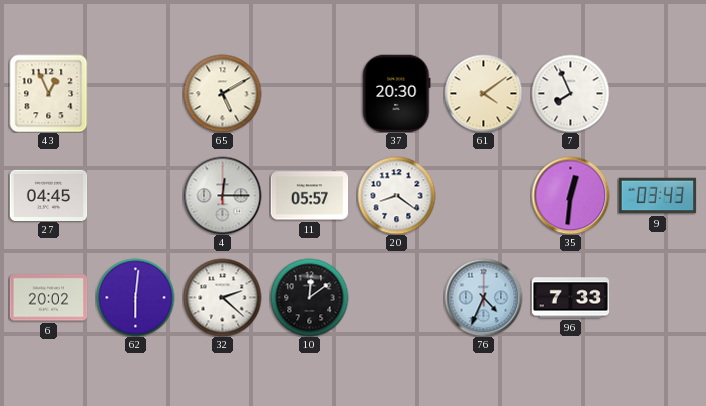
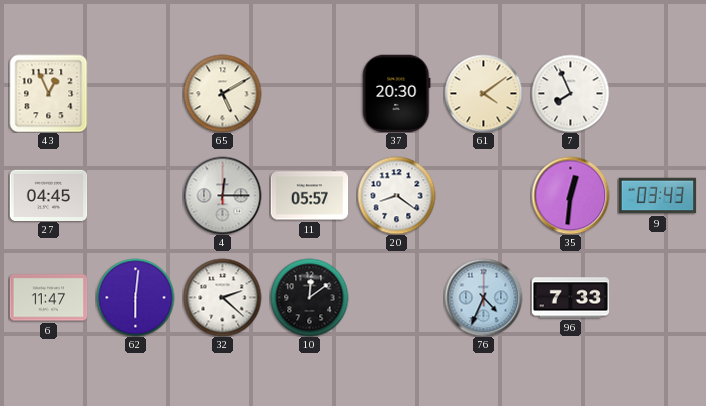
6: 20:02 -> 11:47 (48, 298)
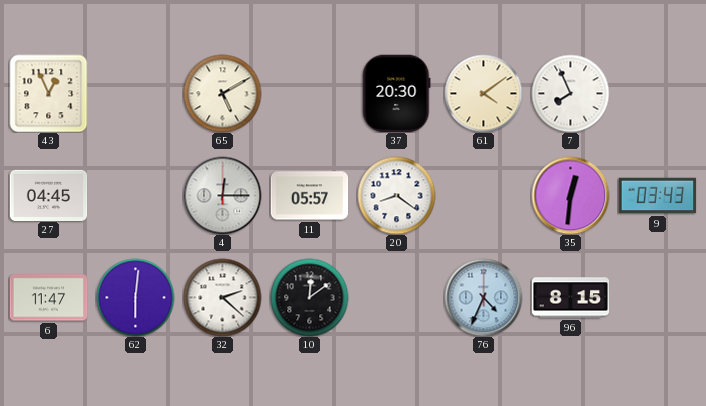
96: 7:33 -> 8:15 (570, 298)
